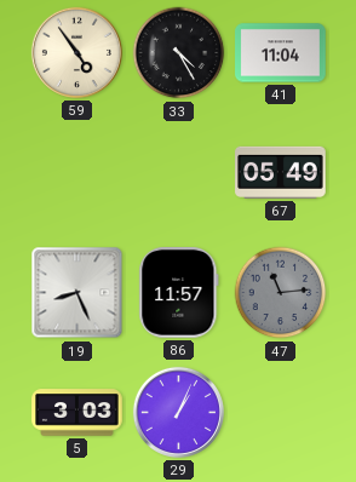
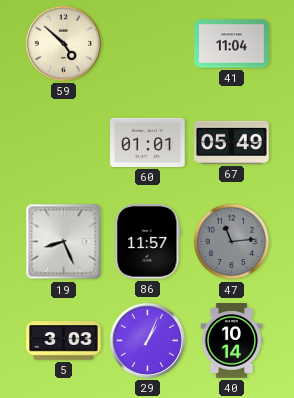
59: 4:54 -> 4:52 (63, 43)
33: 4:25 -> none (179, 53)
60: none -> 01:01 (148, 142)
40: none -> 10:14 (232, 341)
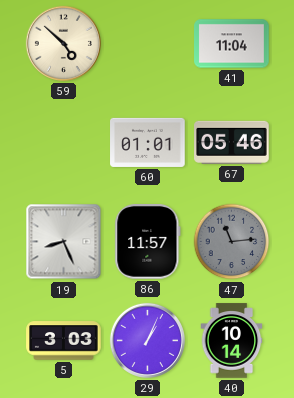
67: 05:49 -> 05:46 (232, 142)
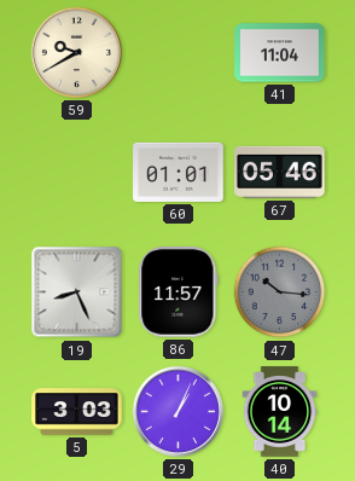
59: 4:52 -> 9:40 (76, 52)
47: 11:14 -> 10:16 (280, 292)
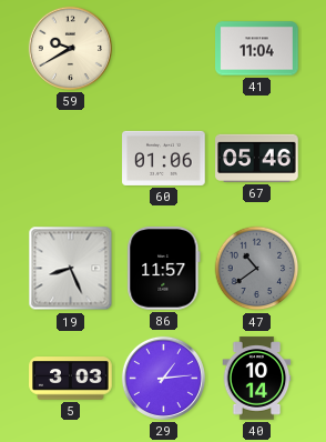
60: 01:01 -> 01:06 (164, 158)
47: 10:16 -> 10:39 (257, 269)
29: 1:04 -> 1:14 (163, 378)
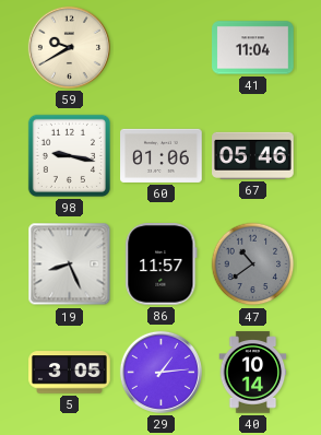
98: none -> 9:17 (69, 155)
5: 3:03 -> 3:05 (70, 373)
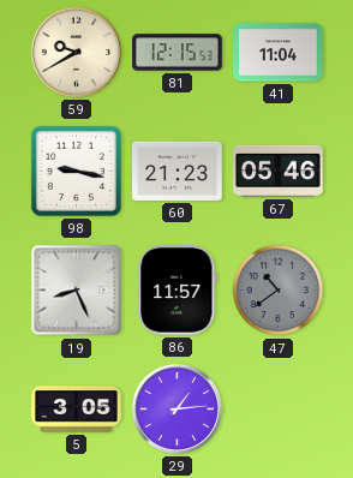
81: none -> 12:15 (178, 53)
60: 01:06 -> 21:23 (178, 171)
40: 10:14 -> none (253, 373)
